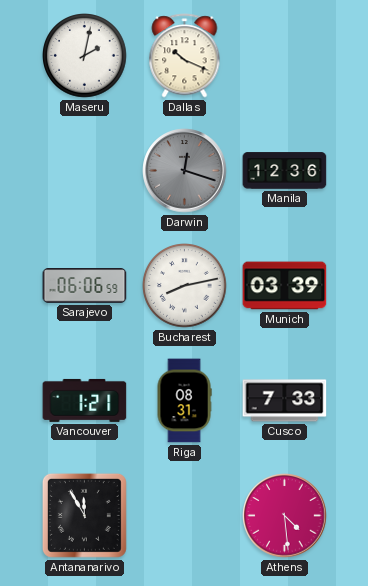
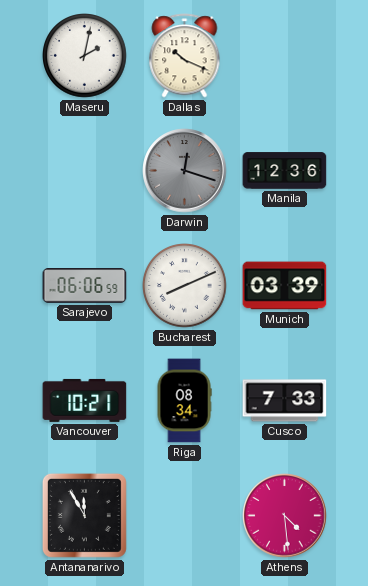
Bucharest: 8:13 -> 8:11 (185, 286)
Vancouver: 1:21 -> 10:21 (85, 400)
Riga: 08:31 -> 08:34 (184, 401)
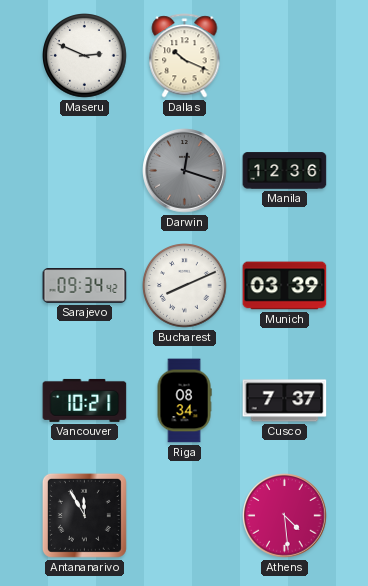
Maseru: 2:02 -> 2:49 (85, 56)
Sarajevo: 06:06 -> 09:34 (85, 286)
Cusco: 7:33 -> 7:37 (285, 401)
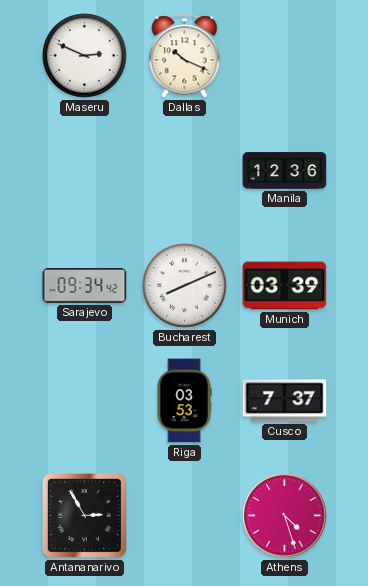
Darwin: 12:18 -> none (185, 171)
Vancouver: 10:21 -> none (85, 400)
Riga: 08:34 -> 03:53 (184, 401)
Antananarivo: 11:55 -> 2:55 (84, 515)
Athens: 4:29 -> 4:27 (285, 516)
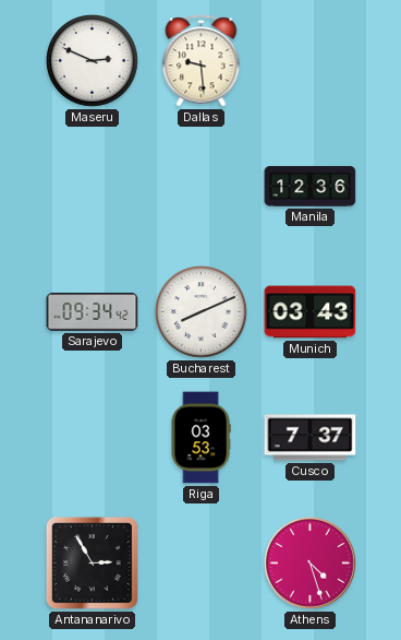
Dallas: 10:19 -> 9:29 (202, 61)
Munich: 03:39 -> 03:43 (311, 312)
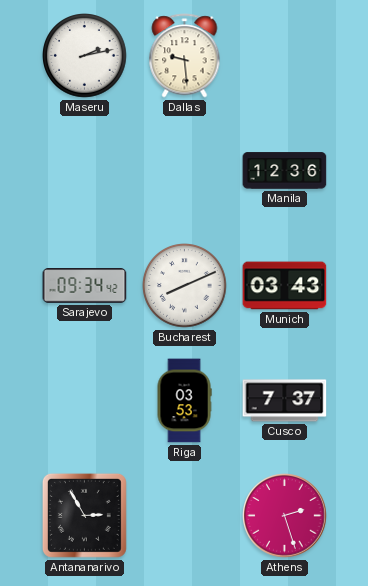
Maseru: 2:49 -> 2:13 (85, 56)
Athens: 4:27 -> 2:27 (285, 516)
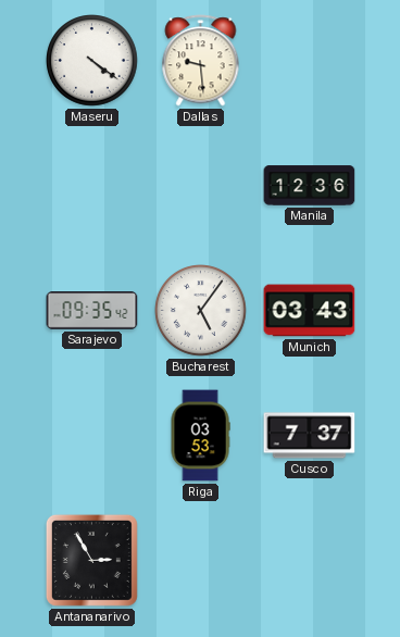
Maseru: 2:13 -> 4:21 (92, 61)
Sarajevo: 09:34 -> 09:35 (92, 311)
Bucharest: 8:11 -> 5:06 (201, 311)
Athens: 2:27 -> none (285, 516)
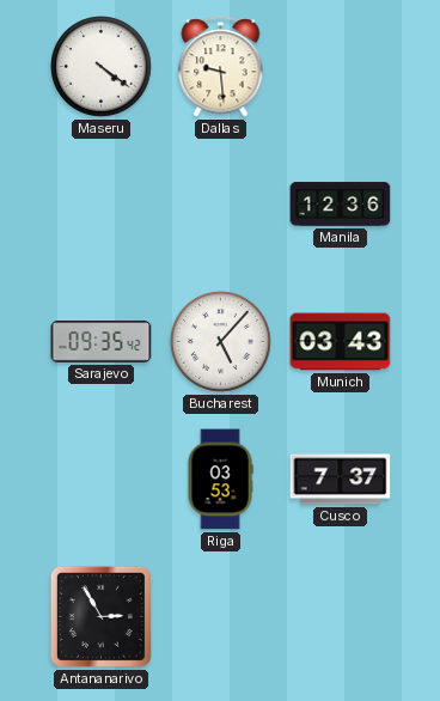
Bucharest: 5:06 -> 5:07 (221, 342)
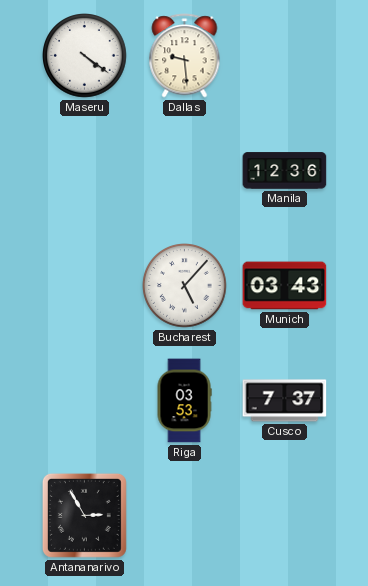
Sarajevo: 09:35 -> none (102, 342)
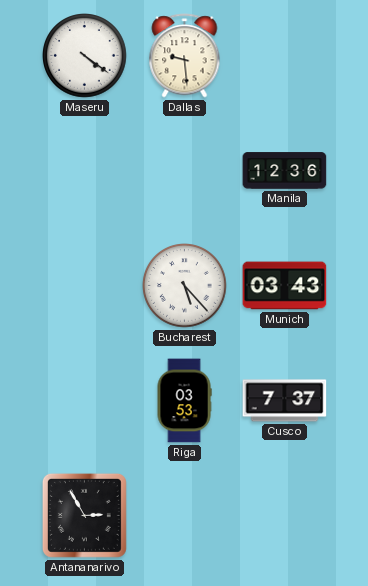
Bucharest: 5:07 -> 5:23 (185, 286)
